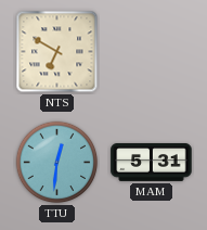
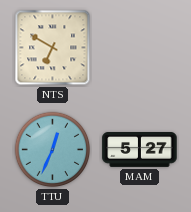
TTU: 12:31 -> 12:34 (53, 150)
MAM: 5:31 -> 5:27 (140, 150)
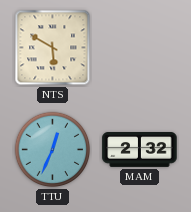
NTS: 6:50 -> 5:50 (53, 48)
MAM: 5:27 -> 2:32 (140, 150)
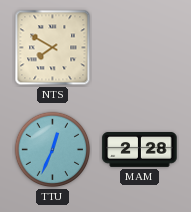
NTS: 5:50 -> 7:50 (53, 48)
MAM: 2:32 -> 2:28 (140, 150)
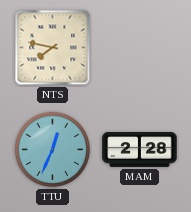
NTS: 7:50 -> 7:47 (53, 48)
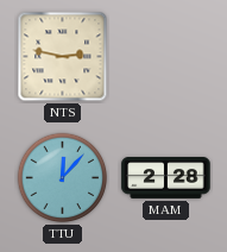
NTS: 7:47 -> 2:47 (63, 57)
TTU: 12:34 -> 12:07 (63, 178)
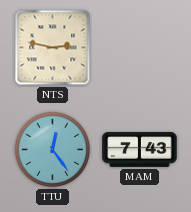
TTU: 12:07 -> 12:24 (53, 150)
MAM: 2:28 -> 7:43 (140, 150)
